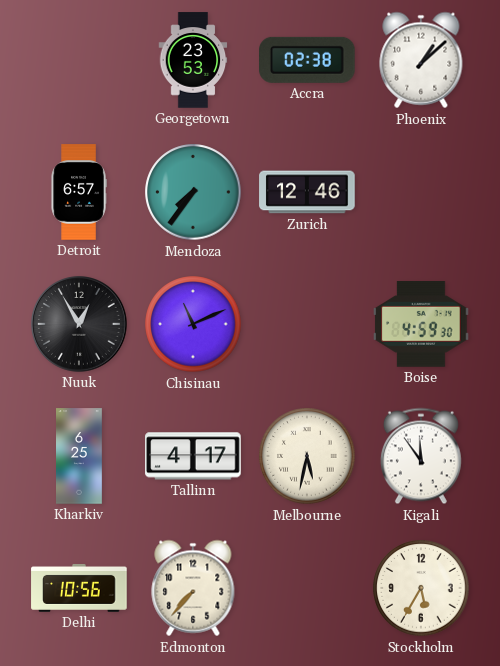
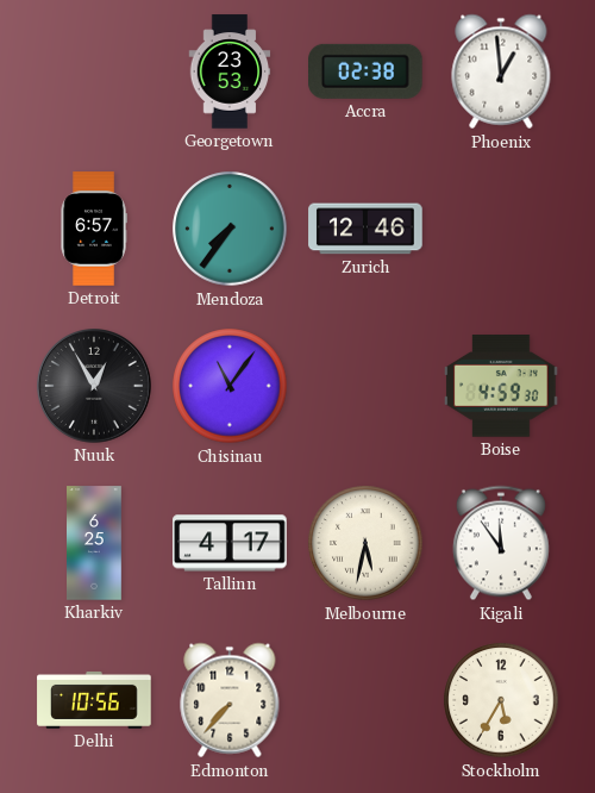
Phoenix: 1:08 -> 12:59 (501, 71)
Chisinau: 11:11 -> 11:06 (230, 386)
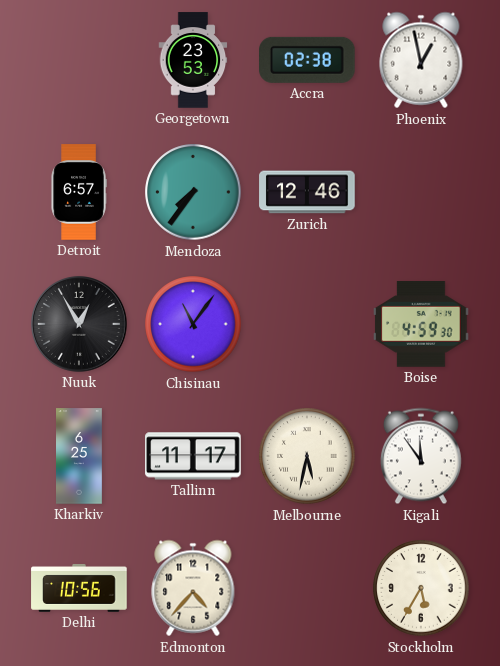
Phoenix: 12:59 -> 12:58 (421, 60)
Tallinn: 4:17 -> 11:17 (193, 456)
Edmonton: 7:37 -> 4:37 (193, 588)
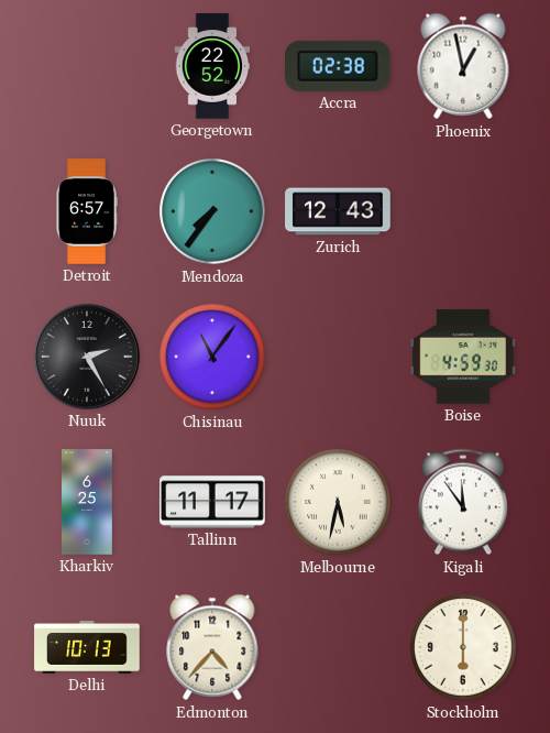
Georgetown: 23:53 -> 22:52 (212, 66)
Zurich: 12:46 -> 12:43 (338, 211)
Nuuk: 12:55 -> 2:25 (88, 358)
Delhi: 10:56 -> 10:13 (87, 647)
Stockholm: 5:35 -> 6:00 (463, 647)
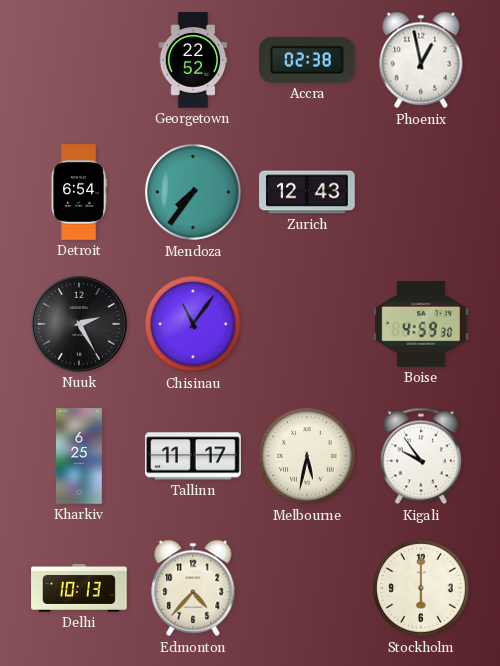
Detroit: 6:57 -> 6:54 (79, 192)
Kigali: 11:54 -> 9:54 (421, 456)
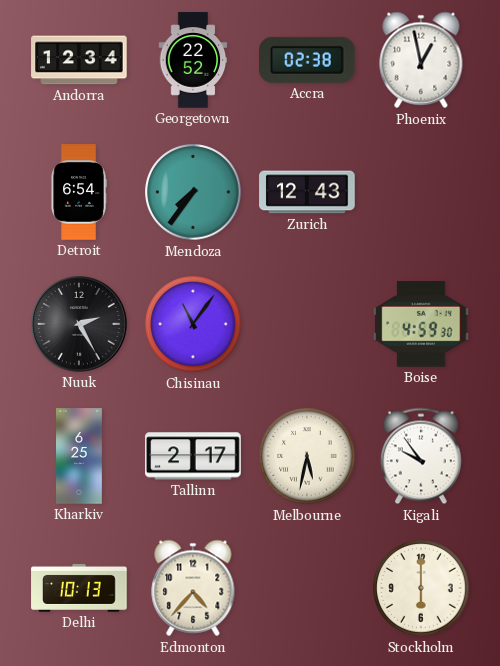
Andorra: none -> 12:34 (79, 60)
Tallinn: 11:17 -> 2:17 (193, 456)
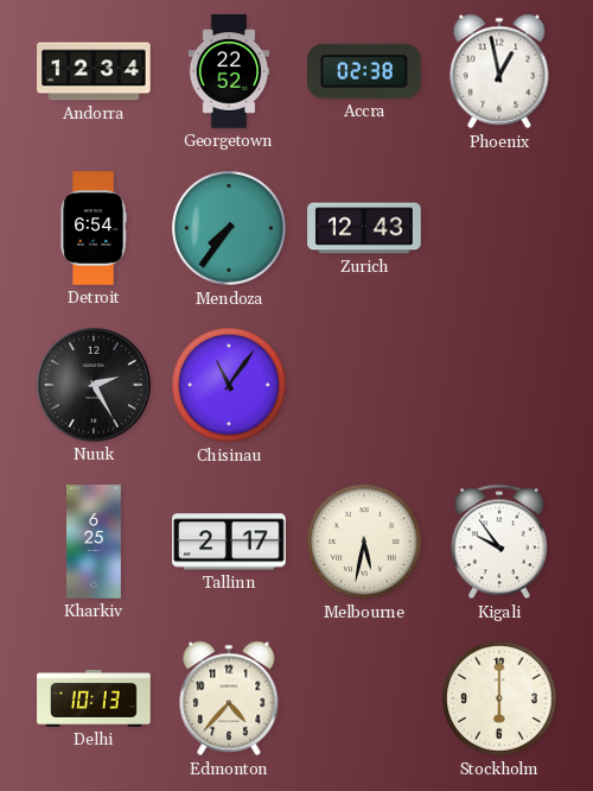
Boise: 4:59 -> none (421, 324)
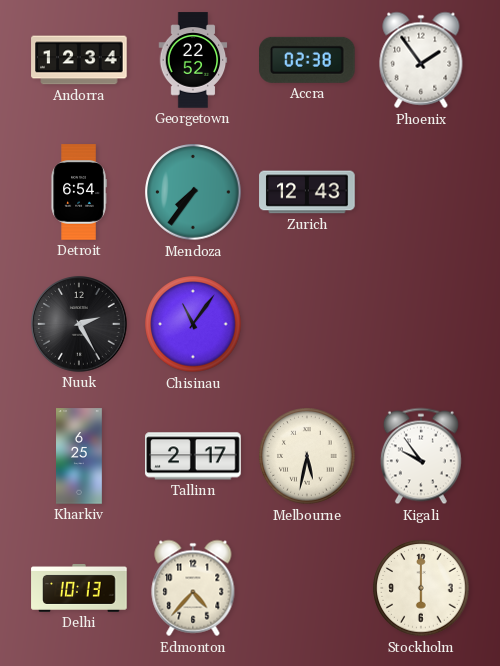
Phoenix: 12:58 -> 1:54 (421, 60)
